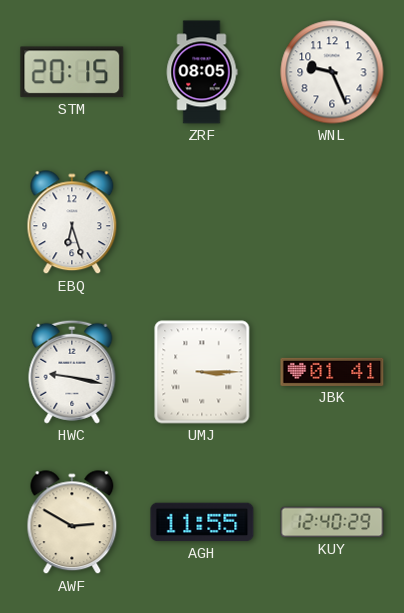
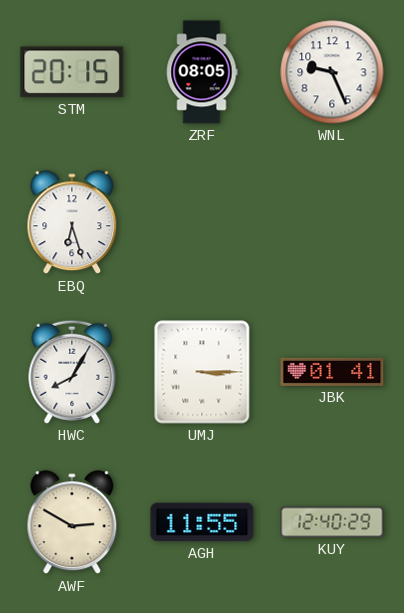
HWC: 9:17 -> 8:05 (72, 372)
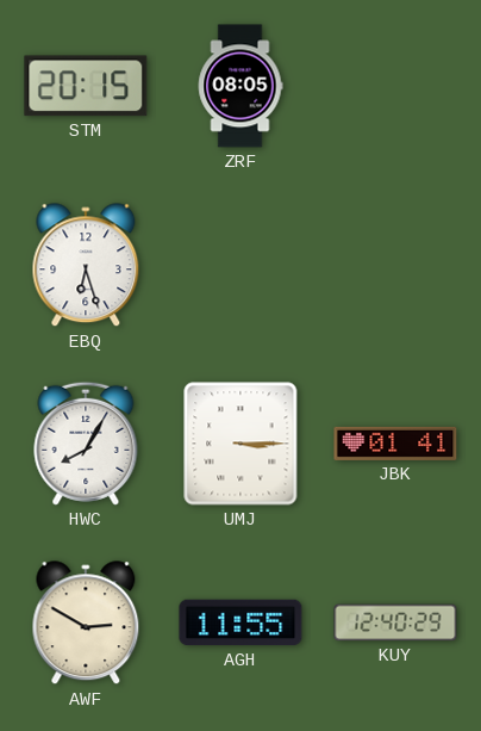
WNL: 9:26 -> none (332, 72)
